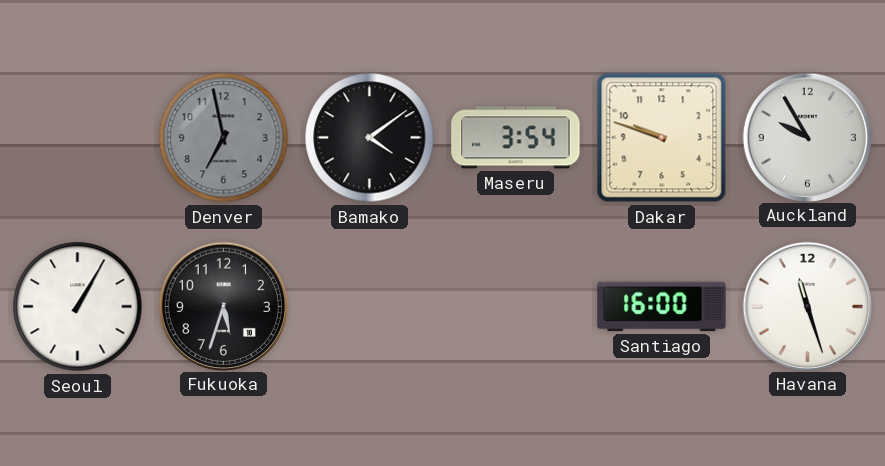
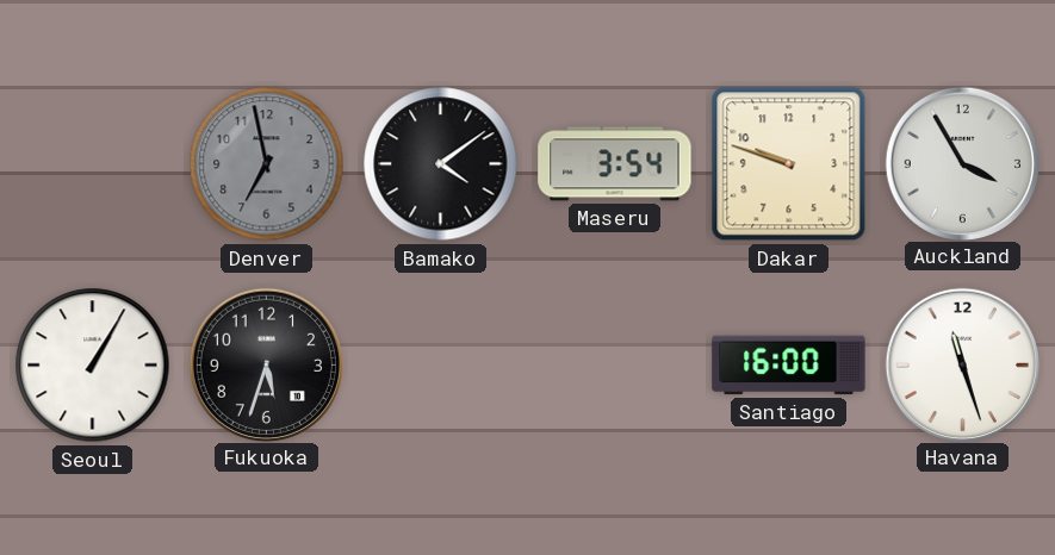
Auckland: 9:55 -> 3:55 (962, 163)
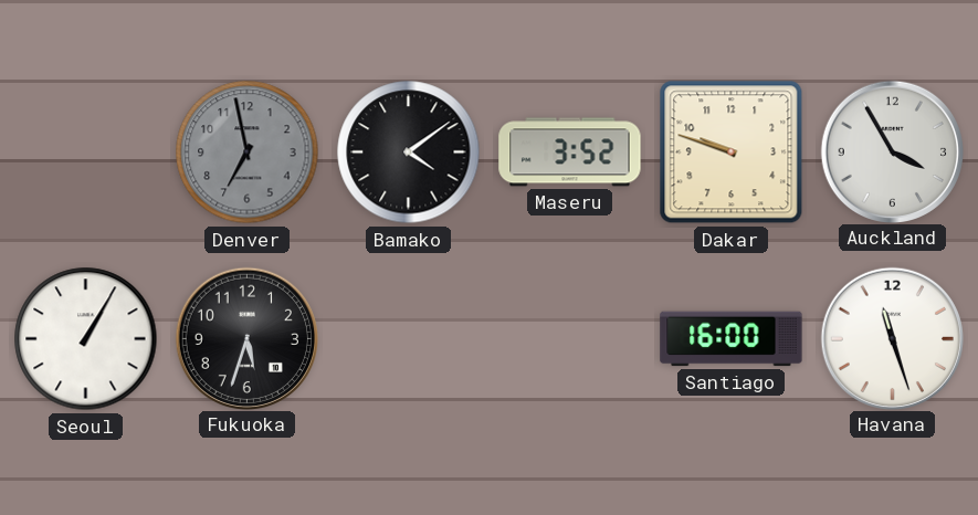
Maseru: 3:54 -> 3:52 (570, 153)
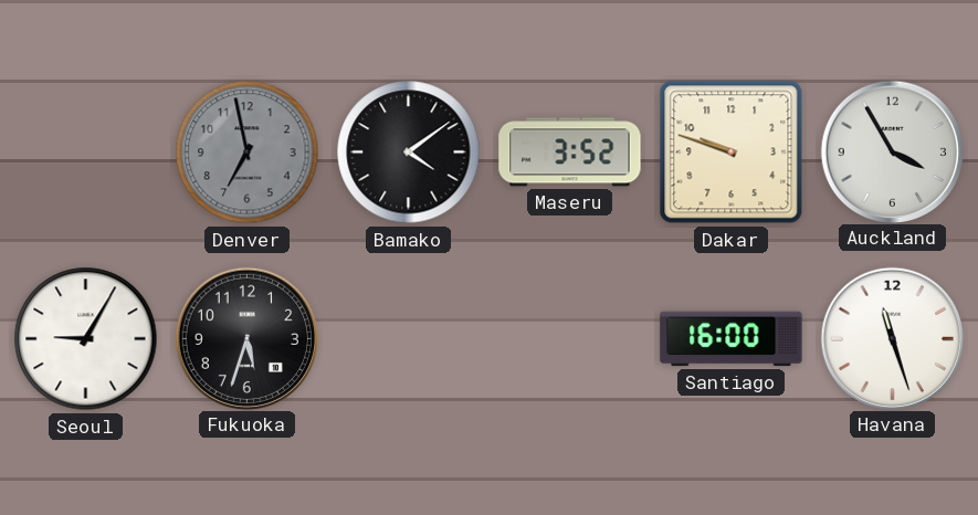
Seoul: 1:05 -> 9:05 (86, 339)
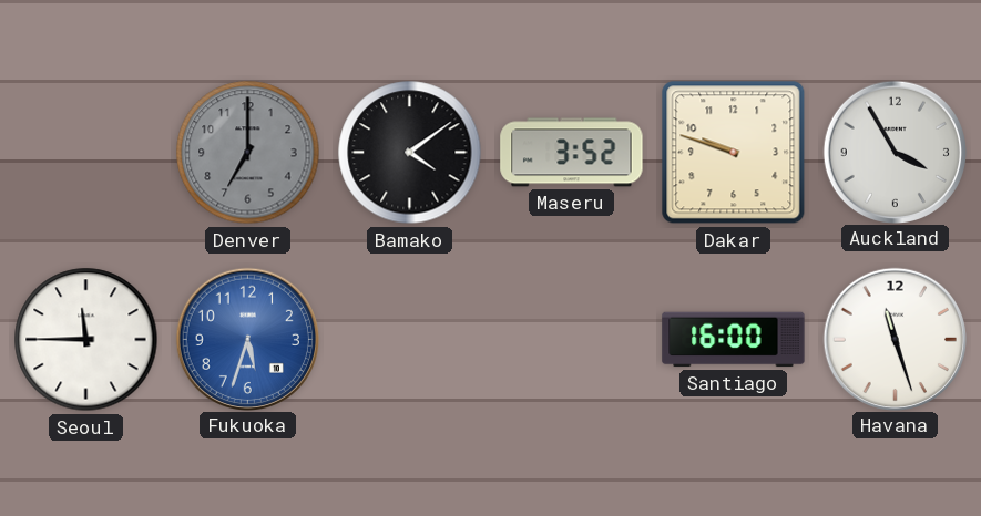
Denver: 6:58 -> 7:00 (248, 153)
Seoul: 9:05 -> 11:45 (86, 340)
Fukuoka dial: black -> blue (247, 339)
